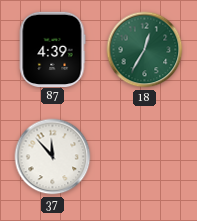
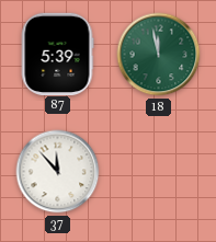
87: 4:39 -> 5:39 (57, 54)
18: 12:35 -> 11:58 (159, 55)
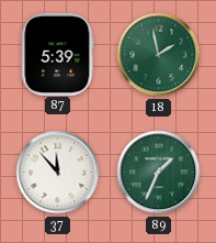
18: 11:58 -> 1:58 (159, 55)
89: none -> 1:34 (159, 173)
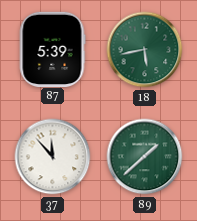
18: 1:58 -> 5:43 (145, 50)
89: 1:34 -> 1:38 (145, 157)
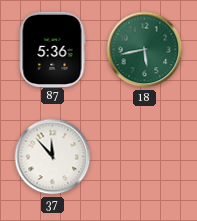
87: 5:39 -> 5:36 (52, 49)
89: 1:38 -> none (145, 157)
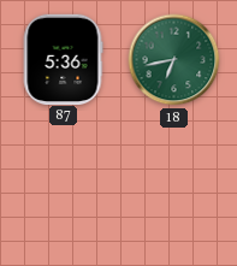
18: 5:43 -> 6:43 (174, 60)
37: 11:53 -> none (53, 157)
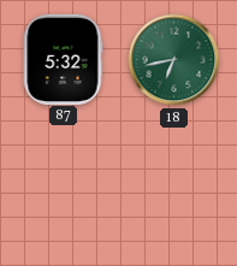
87: 5:36 -> 5:32 (63, 59)
